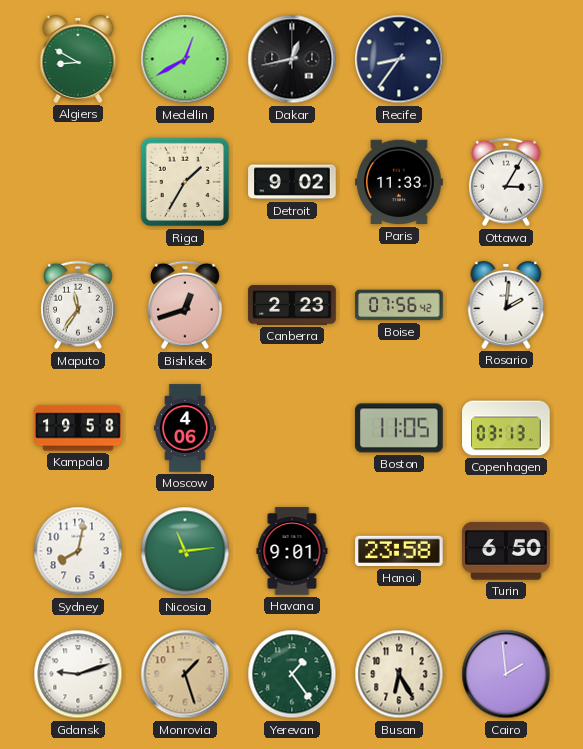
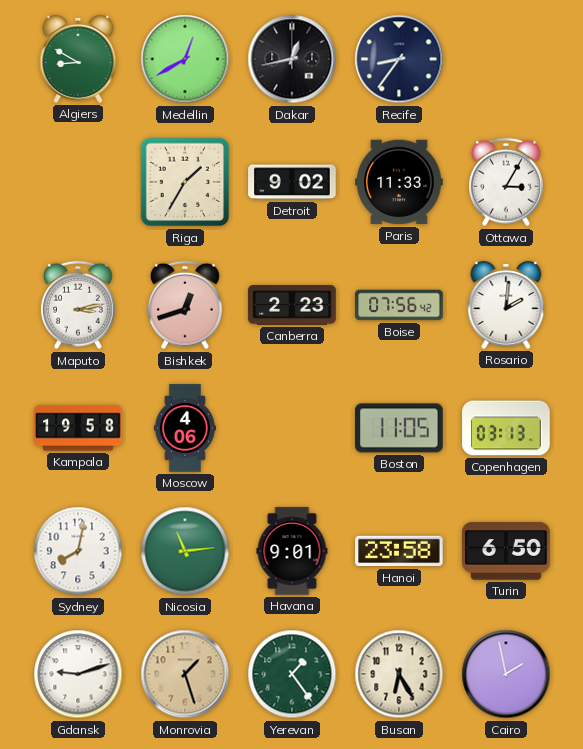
Maputo: 11:36 -> 3:13 (78, 305)
Cairo: 1:59 -> 1:58 (506, 674)
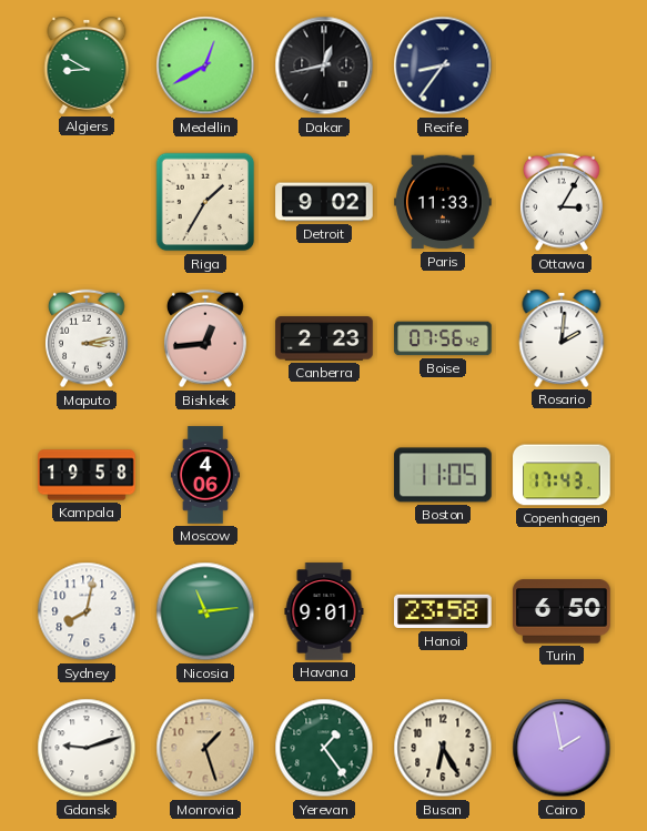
Bishkek: 12:42 -> 12:44 (205, 338)
Copenhagen: 03:13 -> 17:43 (562, 475)
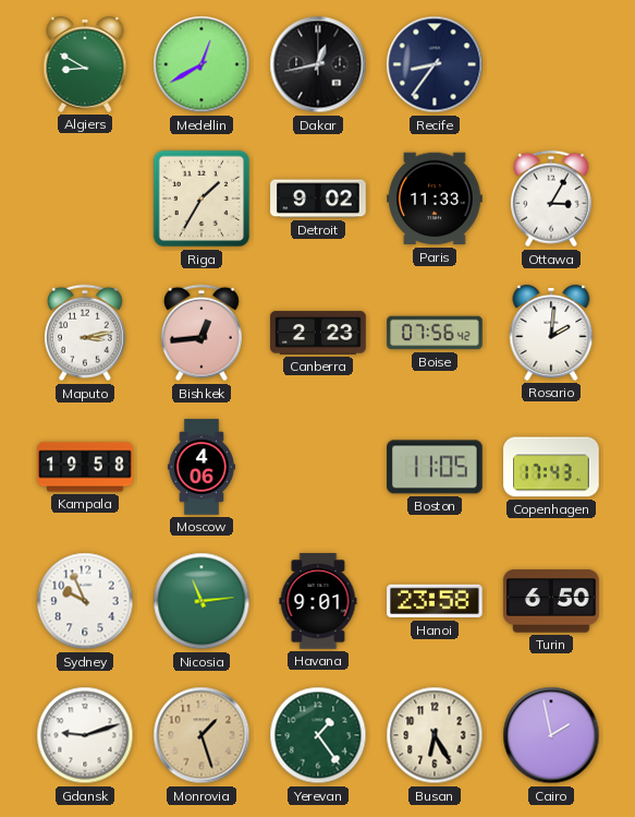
Sydney: 8:02 -> 9:56 (85, 601)
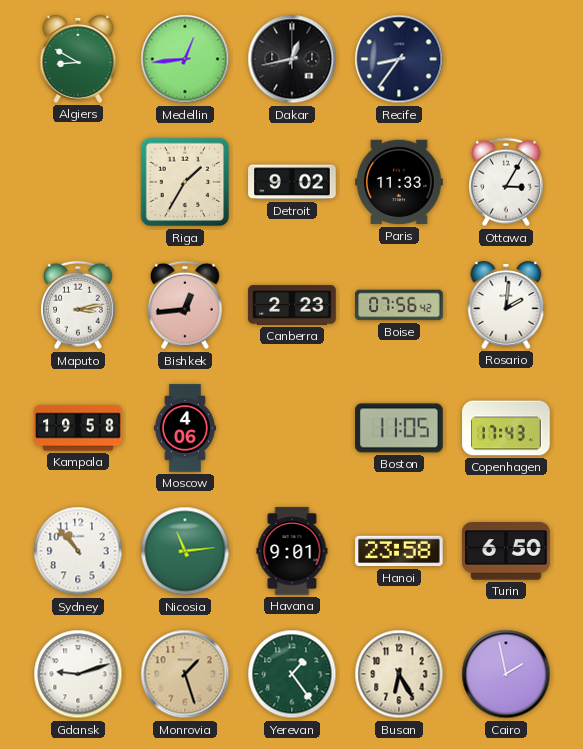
Medellin: 12:40 -> 12:44 (185, 59)
Sydney: 9:56 -> 10:53 (78, 551)
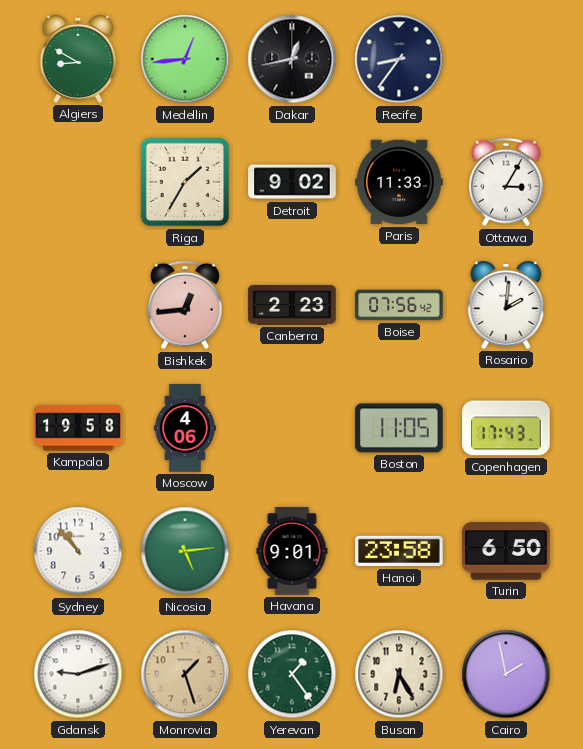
Maputo: 3:13 -> none (78, 305)
Nicosia: 11:14 -> 5:14 (185, 551)
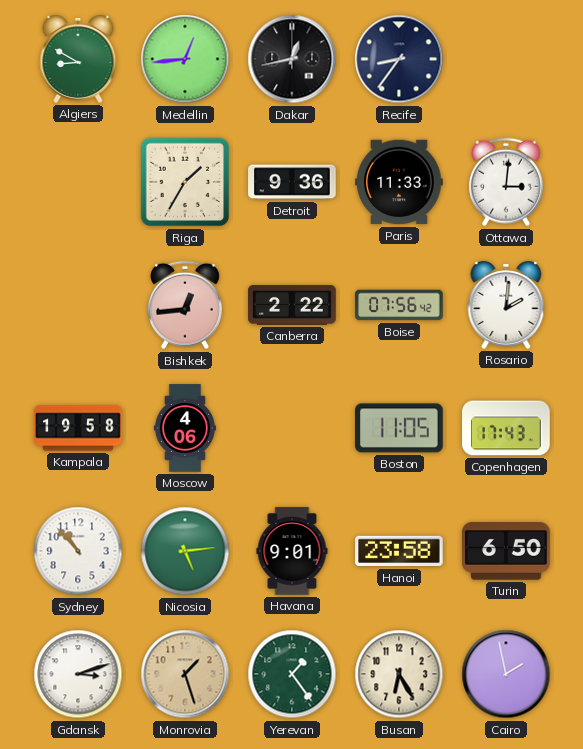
Detroit: 9:02 -> 9:36 (292, 182)
Ottawa: 3:05 -> 3:01 (506, 182)
Canberra: 2:23 -> 2:22 (292, 305)
Gdansk: 9:12 -> 3:12 (78, 674)
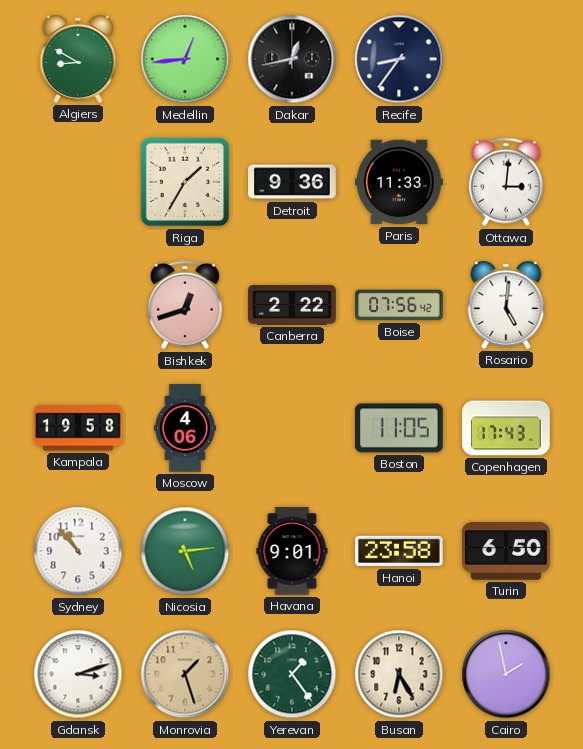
Bishkek: 12:44 -> 12:42 (185, 305)
Rosario: 2:01 -> 5:01 (506, 305)
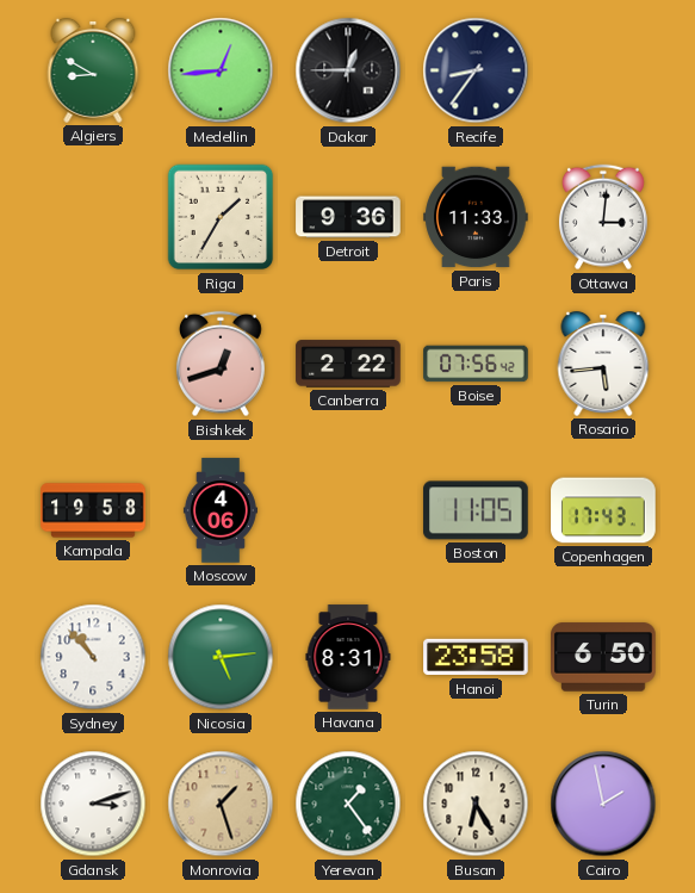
Dakar: 12:43 -> 12:45 (348, 70)
Rosario: 5:01 -> 5:44 (603, 364)
Havana: 9:01 -> 8:31 (348, 657)
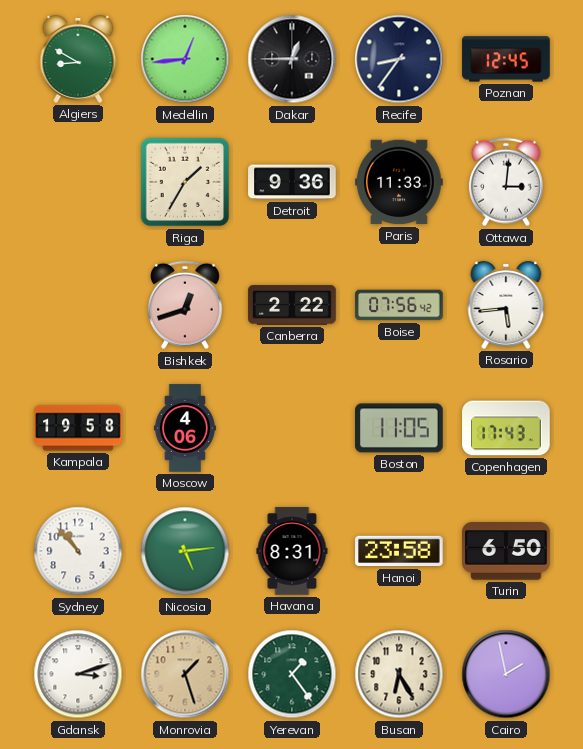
Poznan: none -> 12:45 (506, 59)
